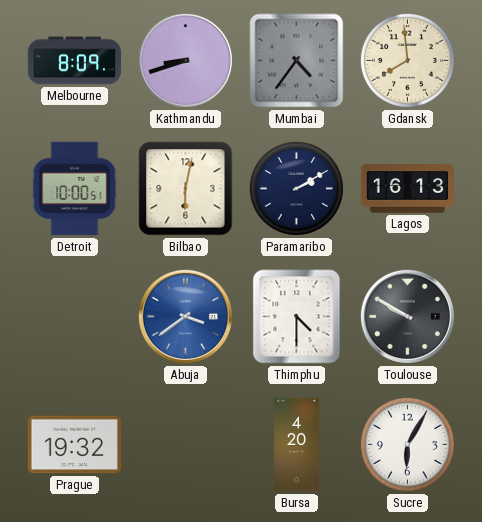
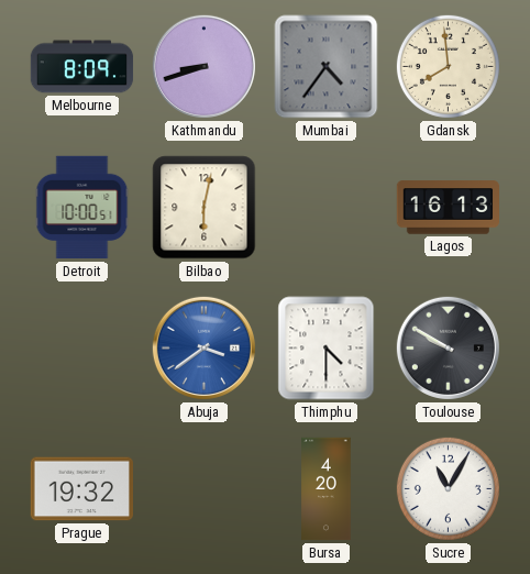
Paramaribo: 2:10 -> none (296, 188)
Sucre: 6:05 -> 11:05 (448, 488)
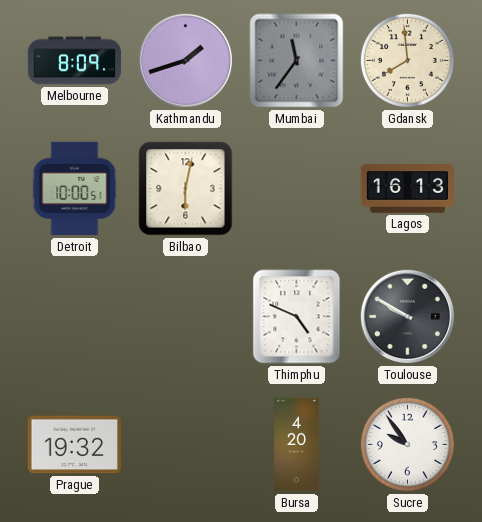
Kathmandu: 8:42 -> 1:42 (185, 60)
Mumbai: 4:36 -> 11:36 (297, 61)
Abuja: 3:39 -> none (203, 347)
Thimphu: 4:30 -> 4:49 (297, 317)
Sucre: 11:05 -> 9:54 (407, 444)
